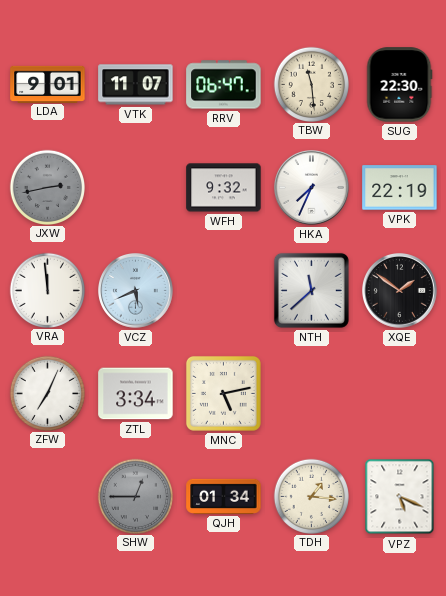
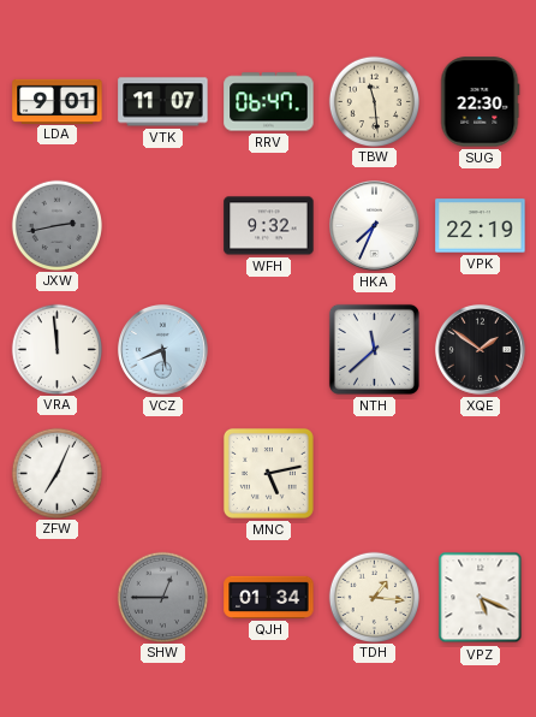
ZTL: 3:34 -> none (136, 394)
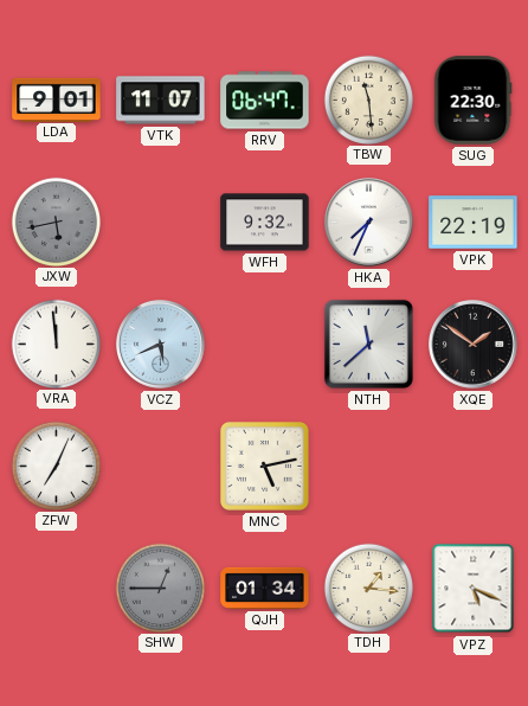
JXW: 2:43 -> 5:43 (56, 222)
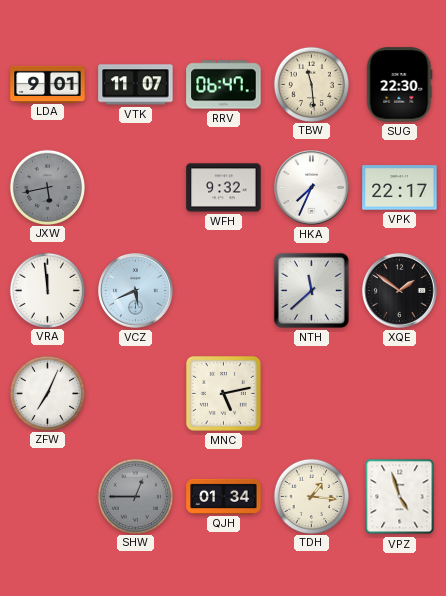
VPK: 22:19 -> 22:17 (400, 188)
VPZ: 5:19 -> 4:57 (400, 497)
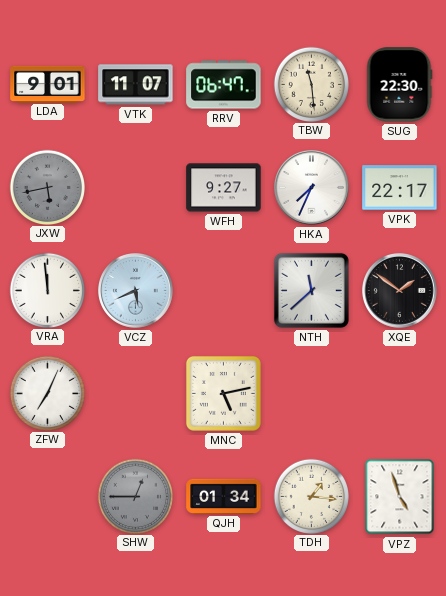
WFH: 9:32 -> 9:27 (224, 188)
